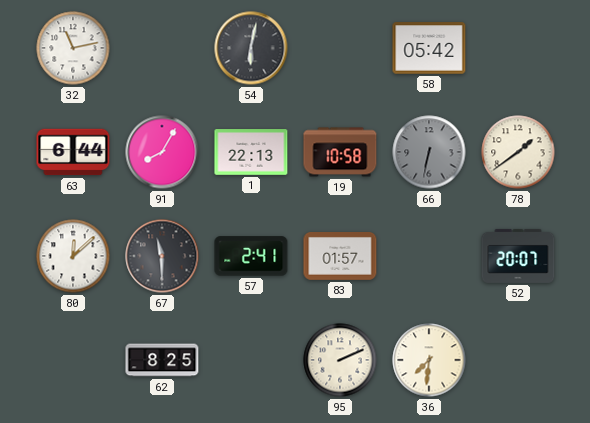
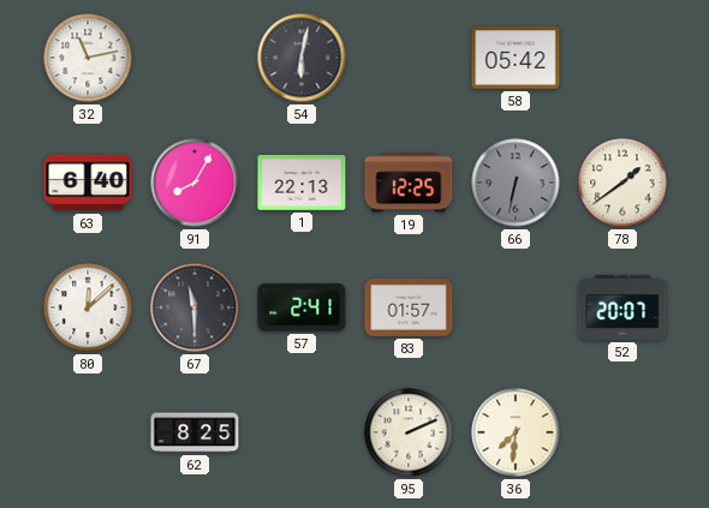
63: 6:44 -> 6:40 (88, 183)
19: 10:58 -> 12:25 (409, 183)
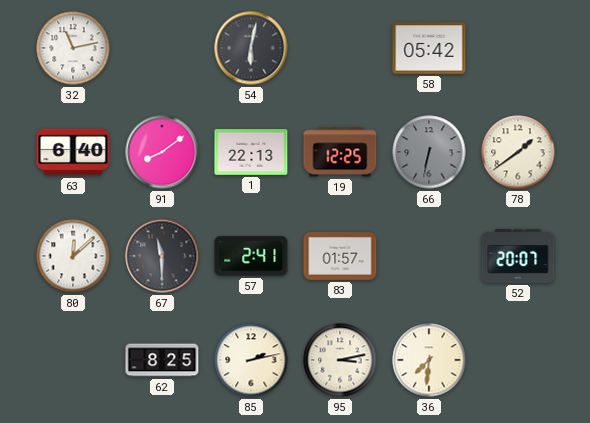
91: 8:05 -> 8:09 (162, 152)
85: none -> 2:13 (251, 360)
95: 2:11 -> 3:13 (340, 360)
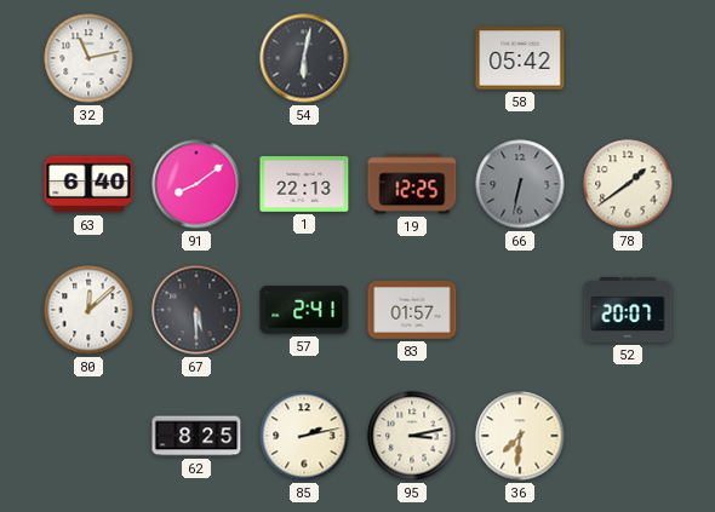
67: 11:30 -> 5:30 (196, 310)
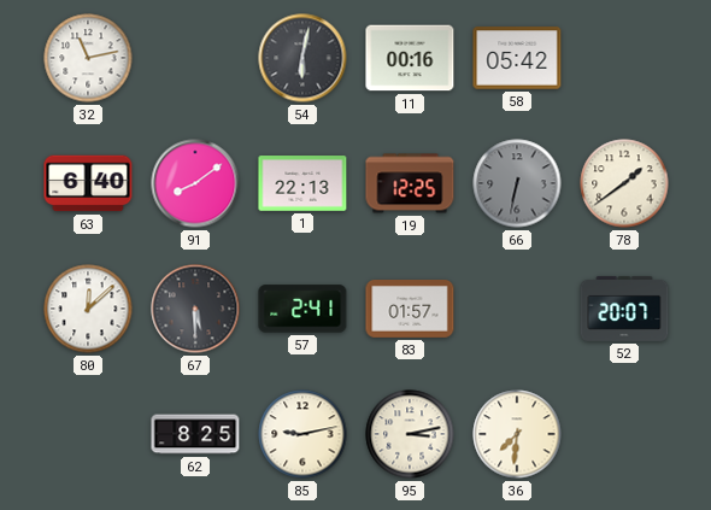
11: none -> 00:16 (410, 58)
85: 2:13 -> 9:13 (302, 434)
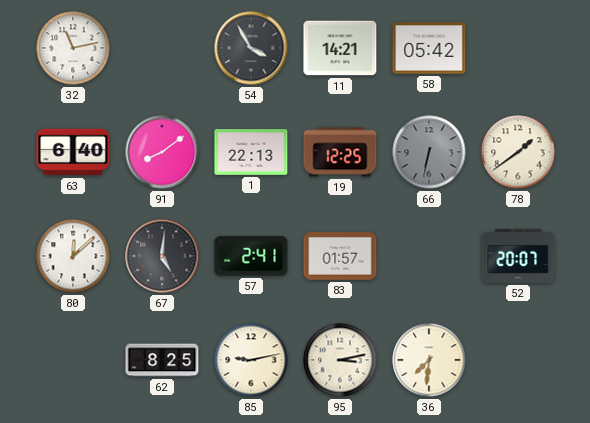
54: 6:02 -> 3:55 (251, 48)
11: 00:16 -> 14:21 (340, 48)
67: 5:30 -> 5:01 (162, 256)
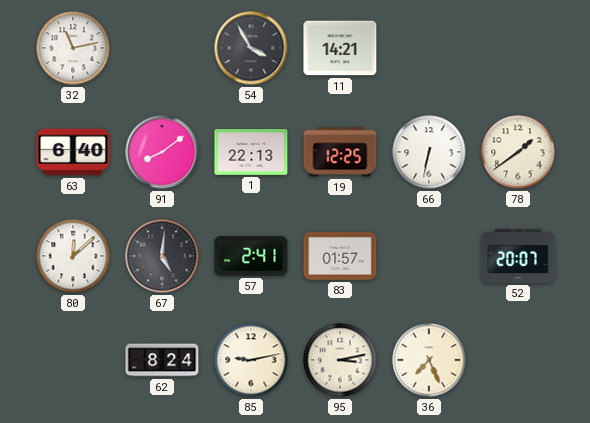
58: 05:42 -> none (429, 48)
66 dial: grey -> white (429, 152)
62: 8:25 -> 8:24 (162, 360)
36: 7:31 -> 7:26 (429, 360)
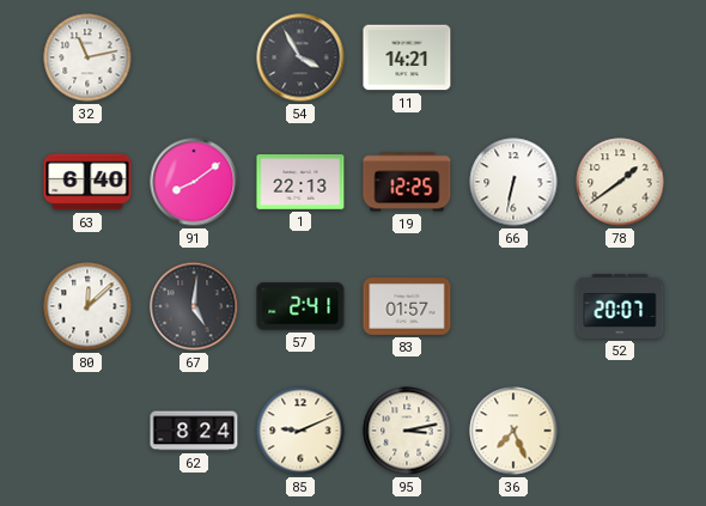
85: 9:13 -> 9:11 (300, 431)
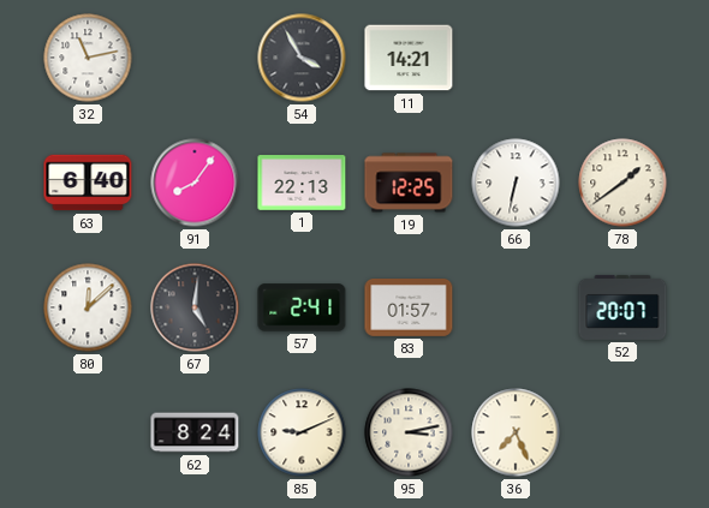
91: 8:09 -> 8:06 (195, 183)
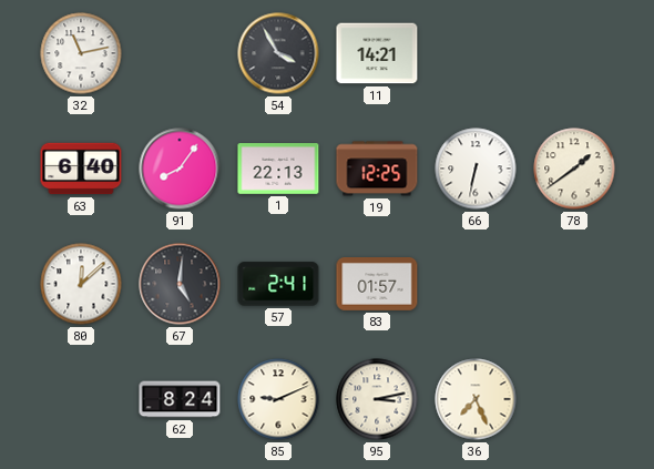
52: 20:07 -> none (622, 307)
